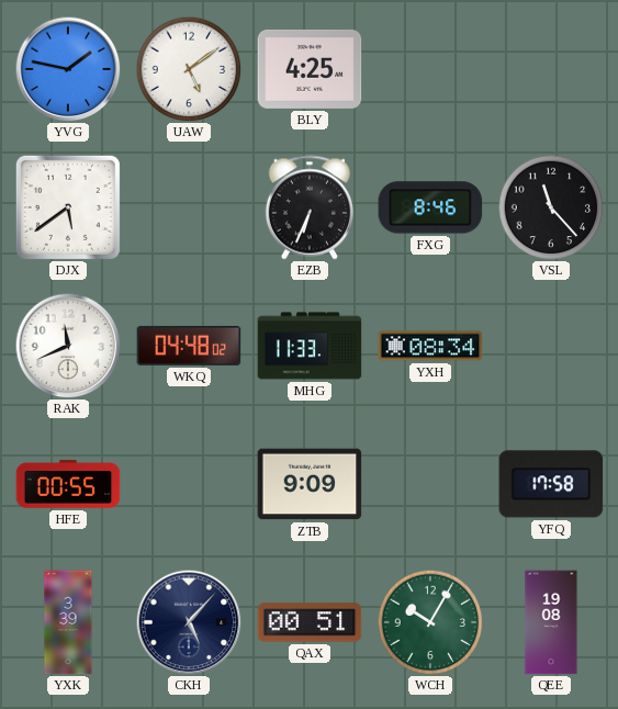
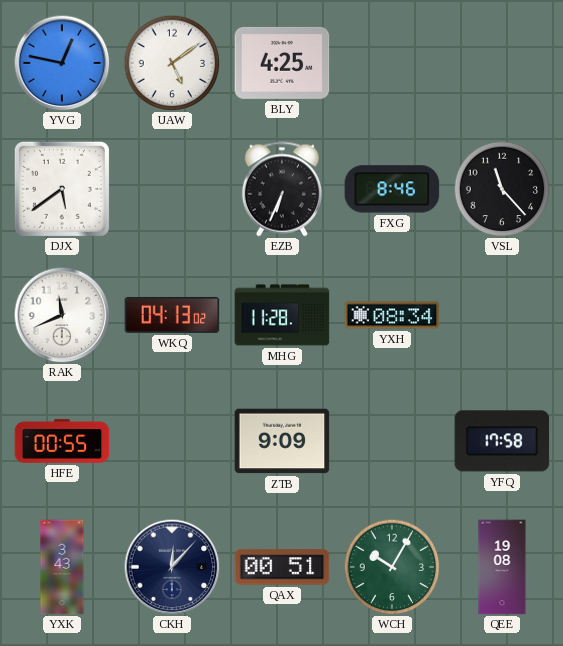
YVG: 1:47 -> 12:47 (62, 63)
WKQ: 04:48 -> 04:13 (172, 315)
MHG: 11:33 -> 11:28 (282, 315)
YXK: 3:39 -> 3:43 (62, 567)
CKH: 5:07 -> 12:07 (172, 567)
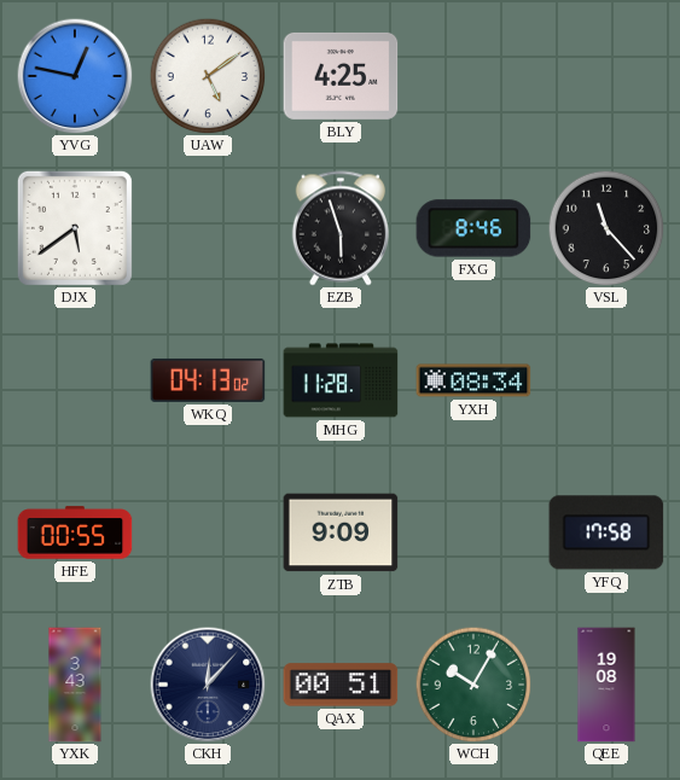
EZB: 6:34 -> 5:57 (339, 228)
RAK: 11:41 -> none (62, 315)
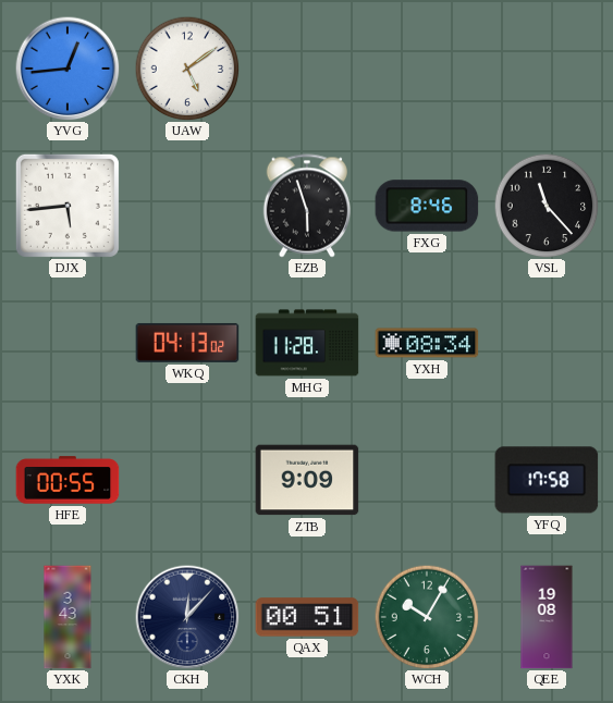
YVG: 12:47 -> 12:44 (68, 69)
BLY: 4:25 -> none (341, 76)
DJX: 5:39 -> 5:44 (68, 206)
